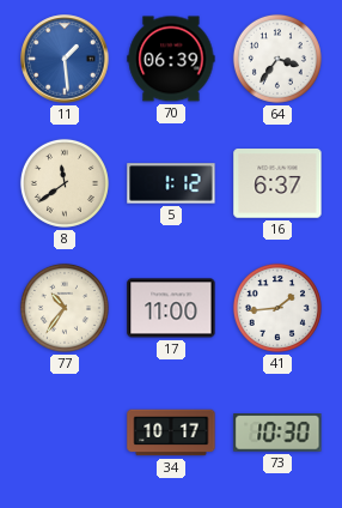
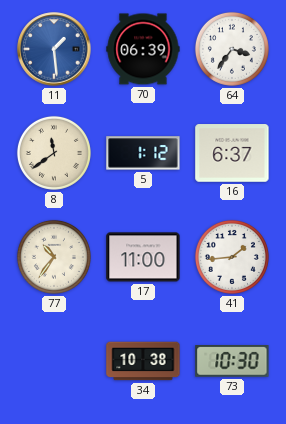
34: 10:17 -> 10:38 (143, 361)
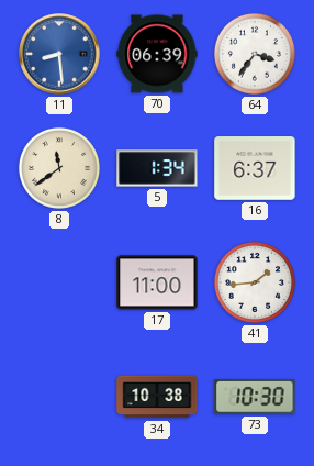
11: 1:29 -> 8:29 (59, 54)
5: 1:12 -> 1:34 (157, 168)
77: 10:36 -> none (54, 257)
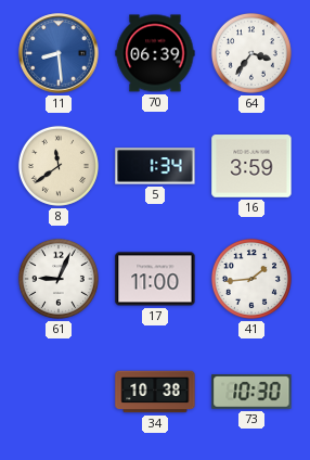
16: 6:37 -> 3:59 (251, 166)
61: none -> 9:04 (59, 279)
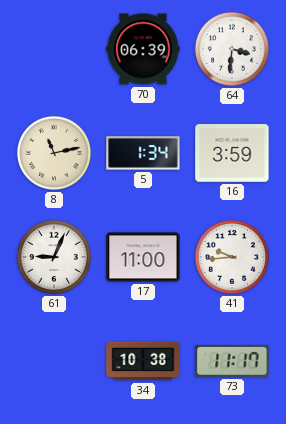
11: 8:29 -> none (59, 53)
64: 3:36 -> 3:31 (232, 49)
8: 11:39 -> 11:13 (54, 153)
41: 1:44 -> 9:44 (232, 257)
73: 10:30 -> 11:17 (232, 362)
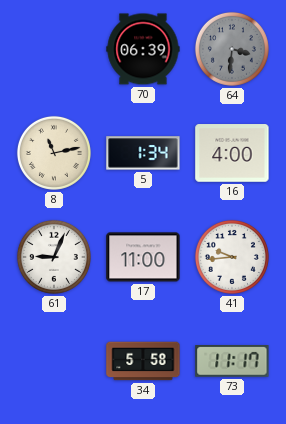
64 dial: white -> grey (232, 49)
16: 3:59 -> 4:00 (232, 153)
34: 10:38 -> 5:58 (143, 361)
